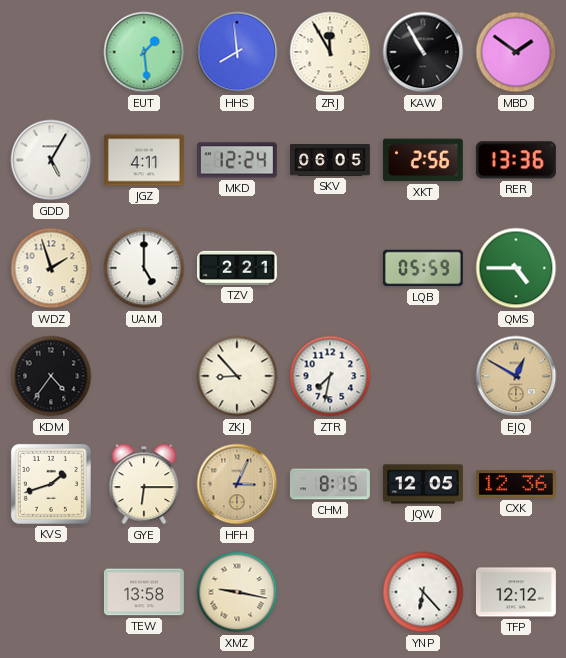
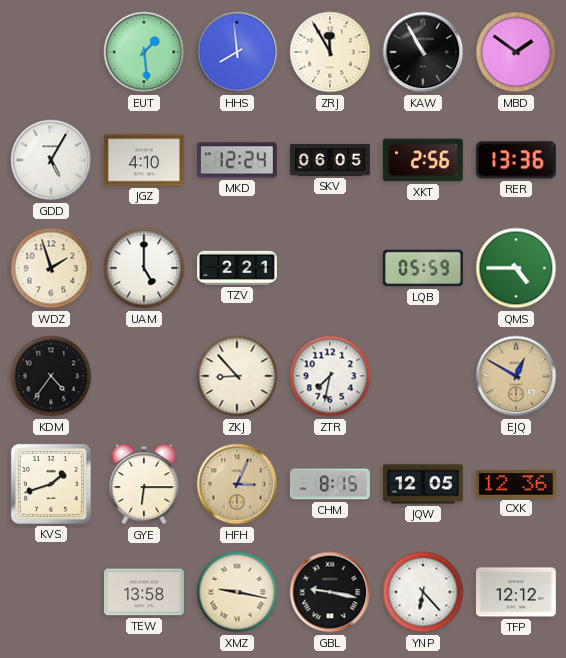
JGZ: 4:11 -> 4:10 (144, 160)
GBL: none -> 9:17 (330, 592)
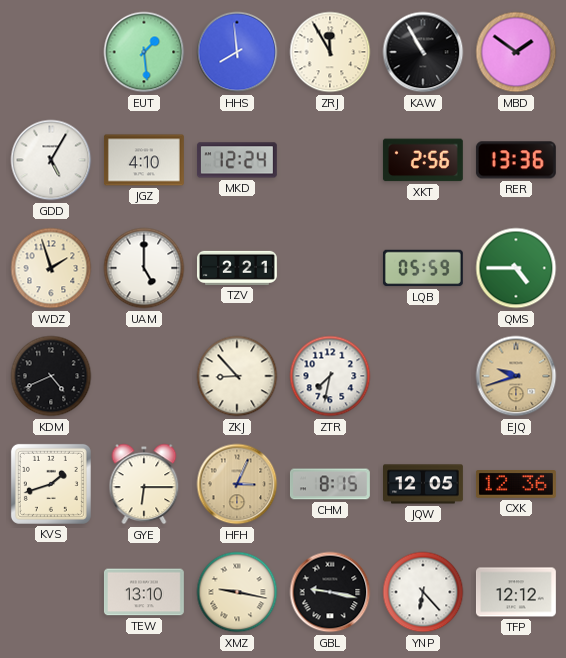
SKV: 06:05 -> none (331, 161)
KDM: 4:36 -> 4:41 (51, 376)
EJQ: 12:50 -> 9:42 (516, 376)
TEW: 13:58 -> 13:10 (144, 592)
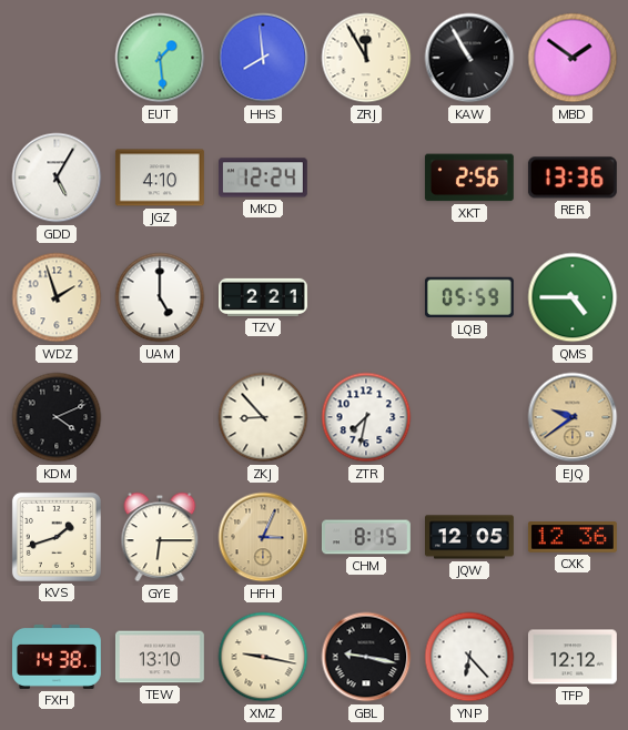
KDM: 4:41 -> 4:11 (57, 417)
EJQ: 9:42 -> 9:39 (573, 417)
FXH: none -> 14:38 (58, 657)
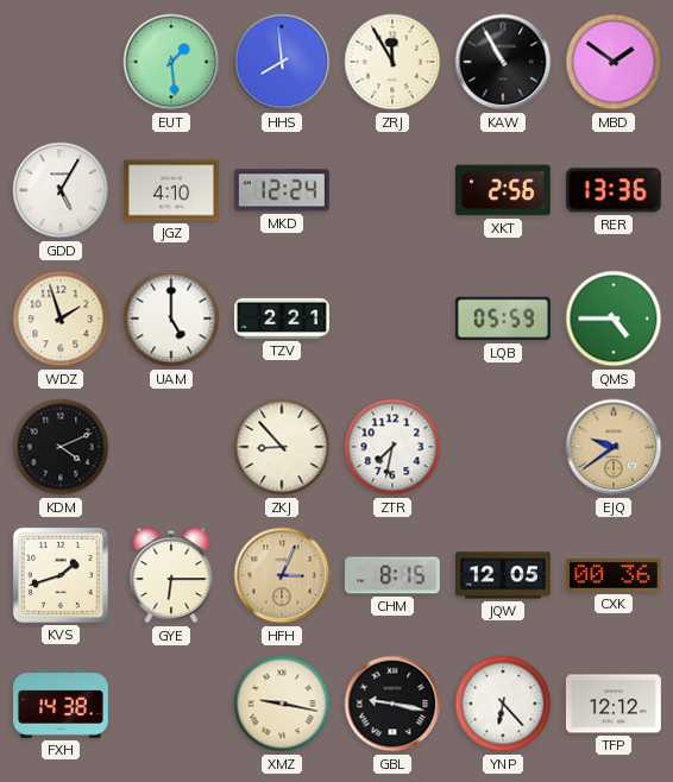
CXK: 12:36 -> 00:36 (614, 576)
TEW: 13:10 -> none (160, 657)
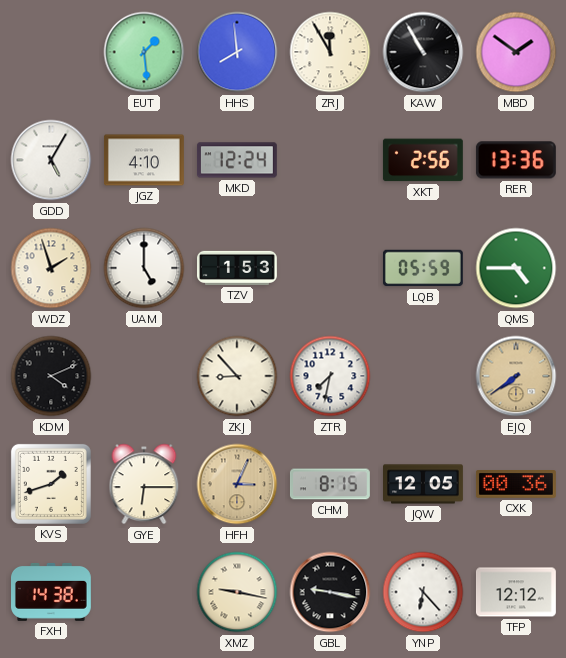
TZV: 2:21 -> 1:53 (238, 268)
EJQ: 9:39 -> 7:39 (516, 376)
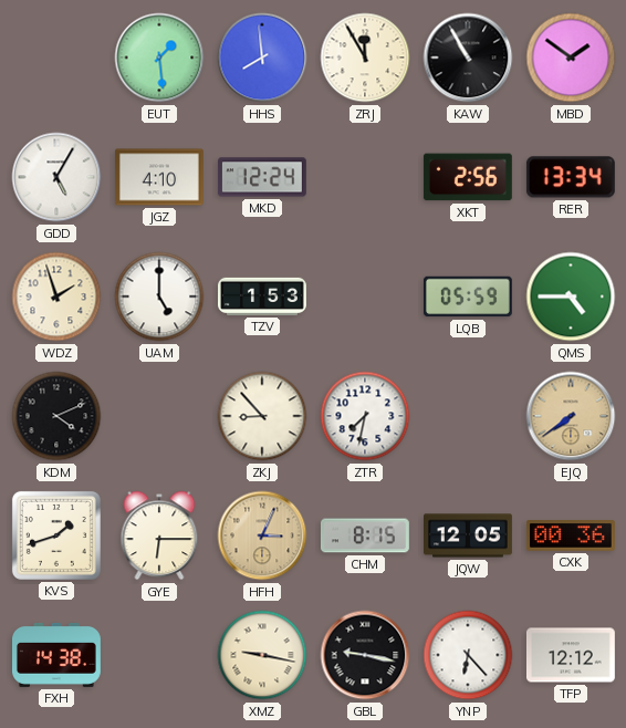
RER: 13:36 -> 13:34 (571, 177)
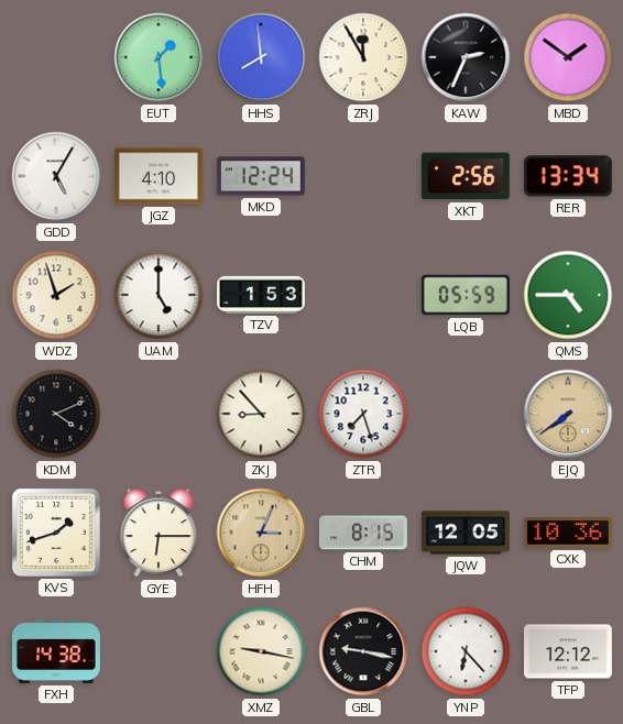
KAW: 10:55 -> 2:34 (466, 57)
ZTR: 7:32 -> 7:27 (363, 414)
CXK: 00:36 -> 10:36 (568, 534)
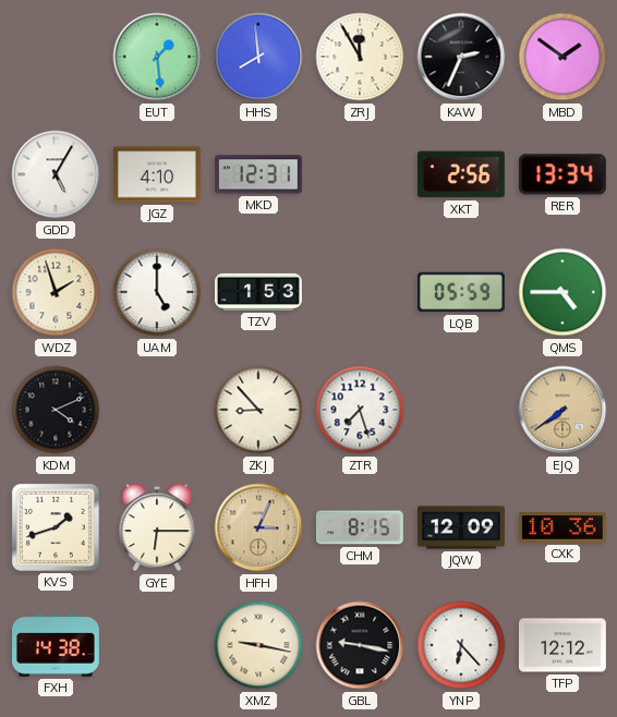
MKD: 12:24 -> 12:31 (258, 174)
JQW: 12:05 -> 12:09 (462, 527)
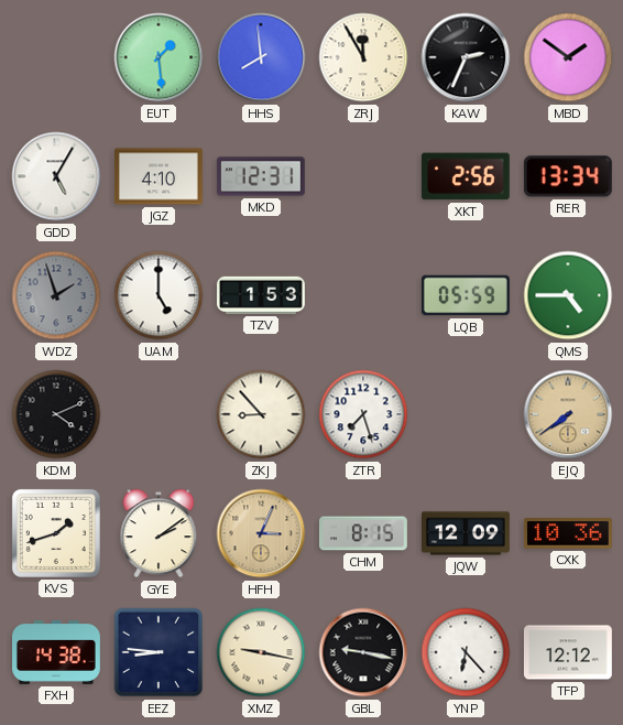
WDZ dial: cream -> grey (56, 295)
GYE: 6:15 -> 2:09 (159, 533)
EEZ: none -> 8:46 (159, 652)
